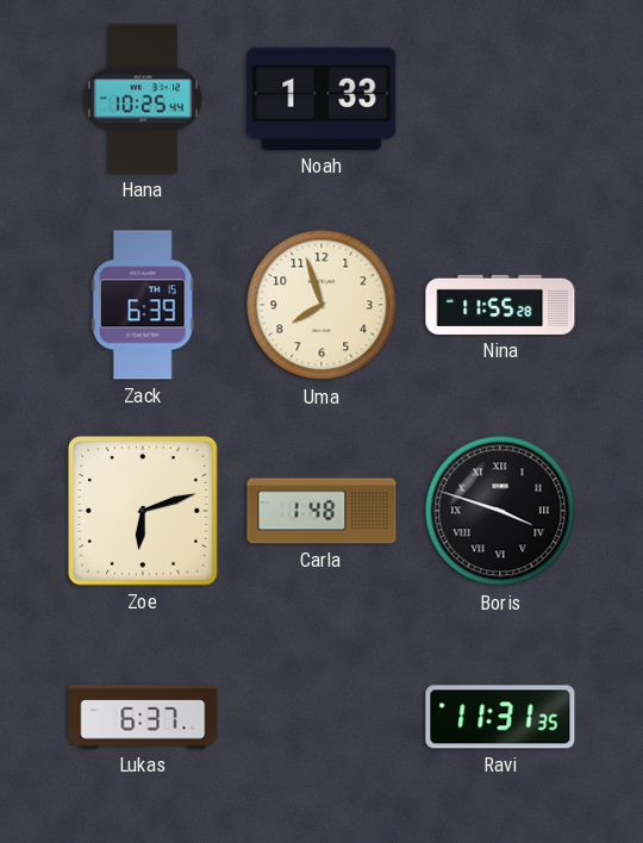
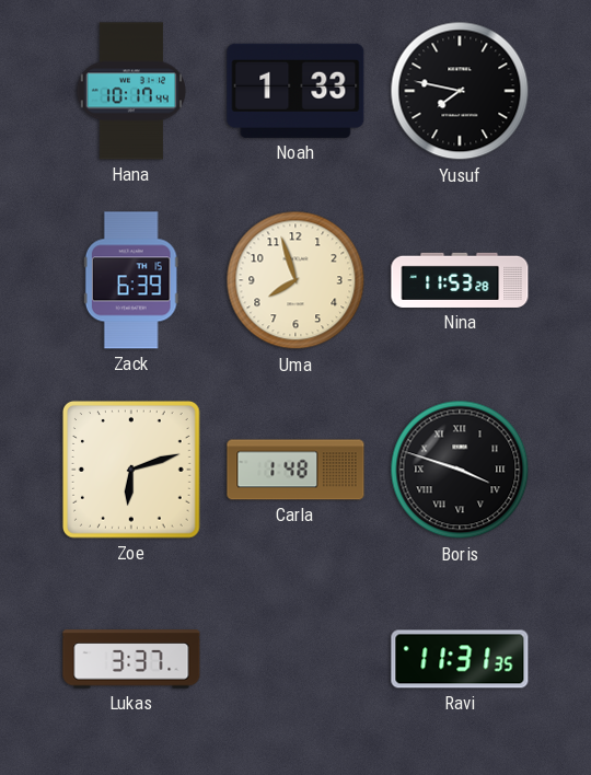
Hana: 10:25 -> 10:17 (130, 91)
Yusuf: none -> 7:47 (460, 91)
Nina: 11:55 -> 11:53 (460, 280)
Lukas: 6:37 -> 3:37 (131, 659)
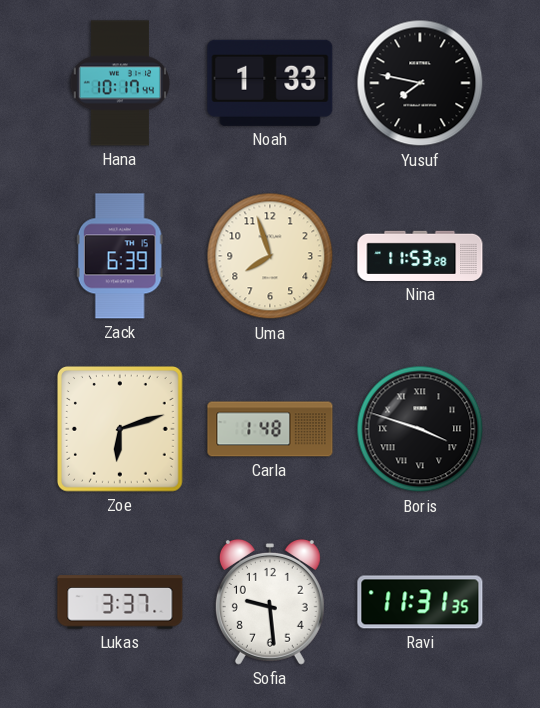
Sofia: none -> 9:29 (270, 602)
